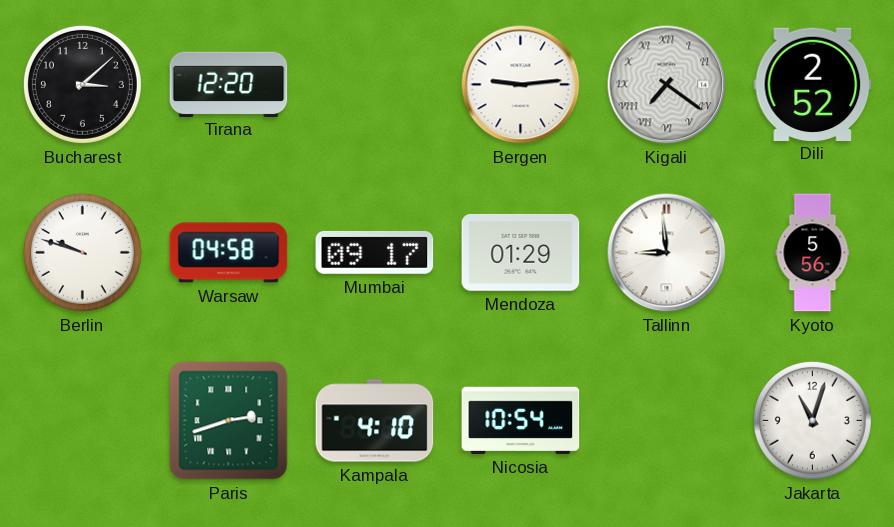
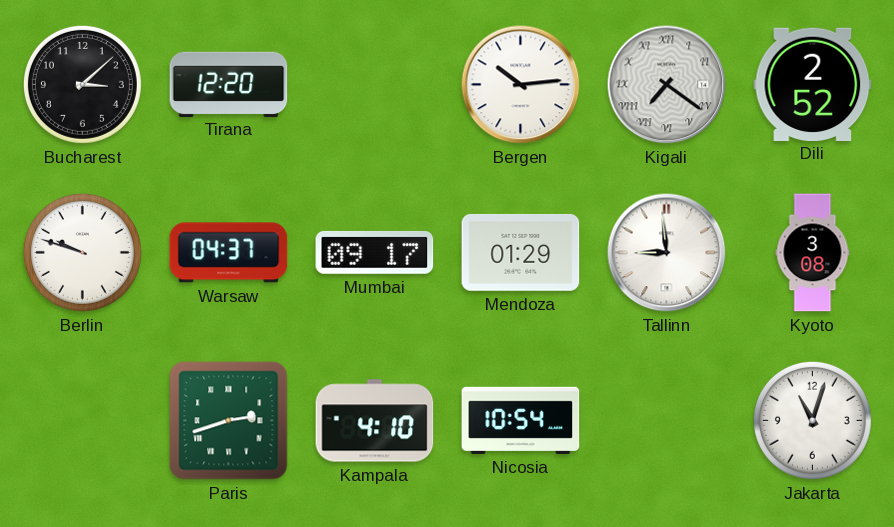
Bergen: 9:14 -> 10:14 (521, 85)
Warsaw: 04:58 -> 04:37 (229, 253)
Kyoto: 5:56 -> 3:08 (813, 253)
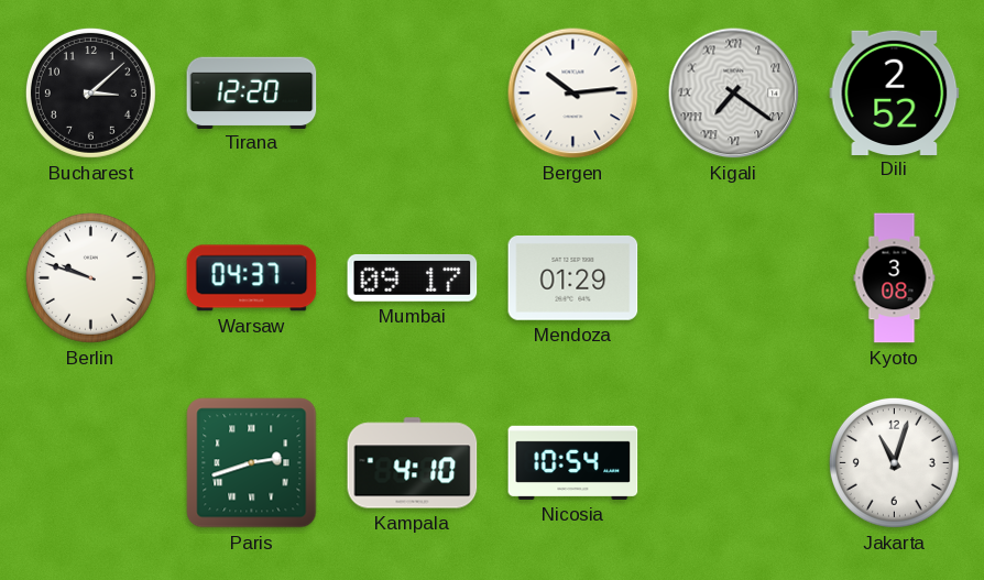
Tallinn: 8:59 -> none (667, 253)
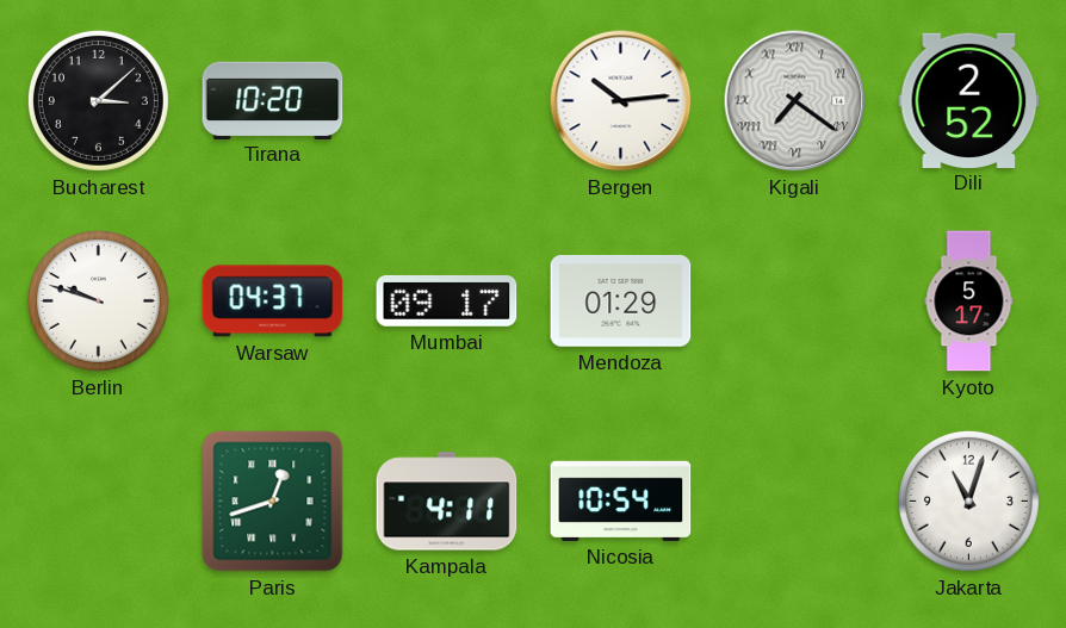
Tirana: 12:20 -> 10:20 (273, 100)
Kyoto: 3:08 -> 5:17 (969, 301)
Paris: 2:42 -> 12:42 (273, 502)
Kampala: 4:10 -> 4:11 (447, 502)
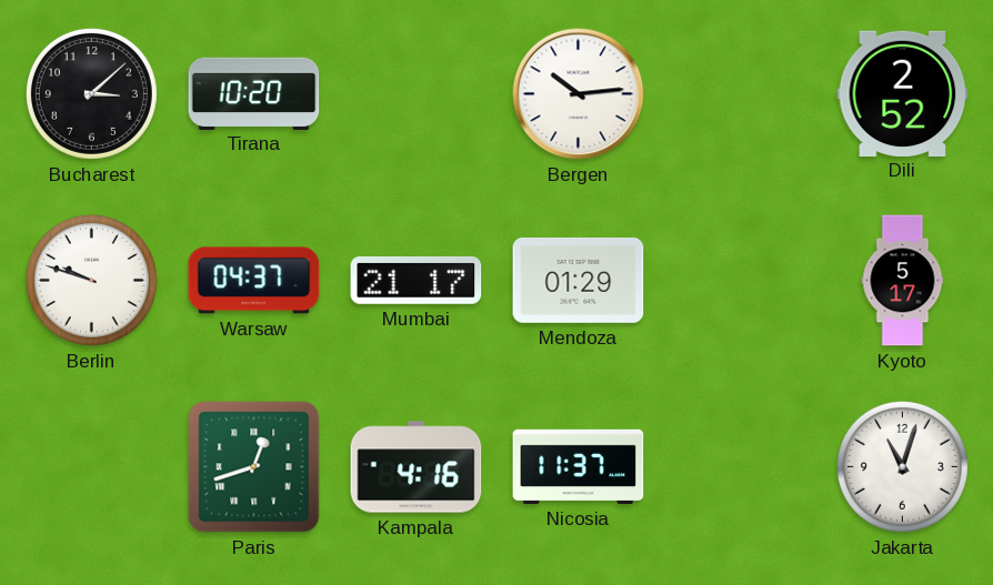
Kigali: 7:21 -> none (795, 101)
Mumbai: 09:17 -> 21:17 (417, 280)
Kampala: 4:11 -> 4:16 (417, 467)
Nicosia: 10:54 -> 11:37 (579, 466)
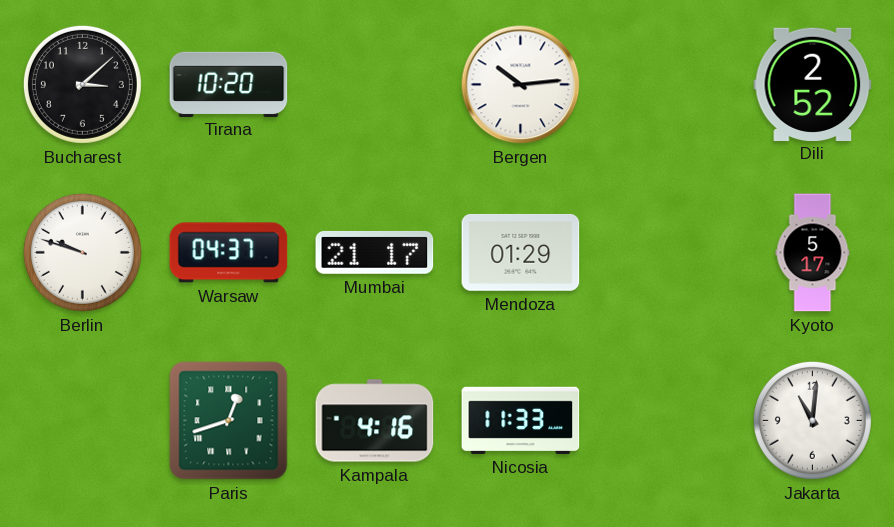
Nicosia: 11:37 -> 11:33 (521, 420)
Jakarta: 11:03 -> 11:01 (812, 420)
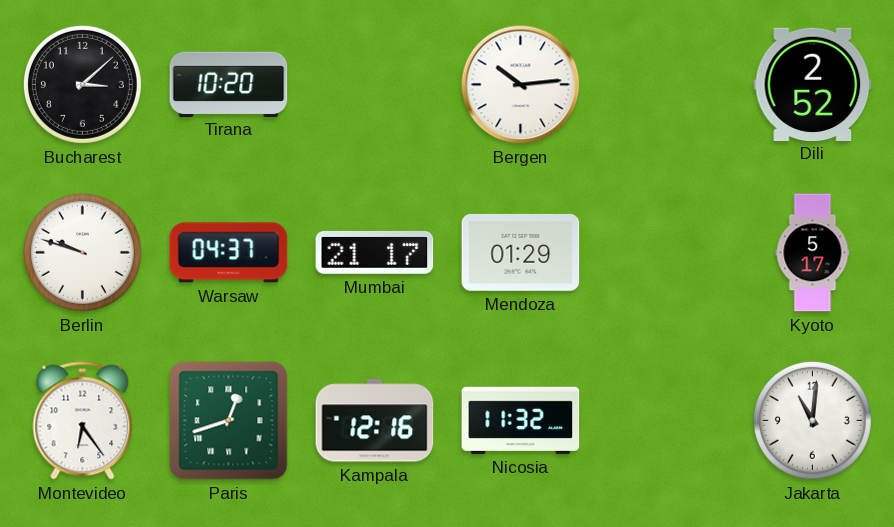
Montevideo: none -> 6:24 (83, 421)
Kampala: 4:16 -> 12:16 (375, 421)
Nicosia: 11:33 -> 11:32 (521, 420)
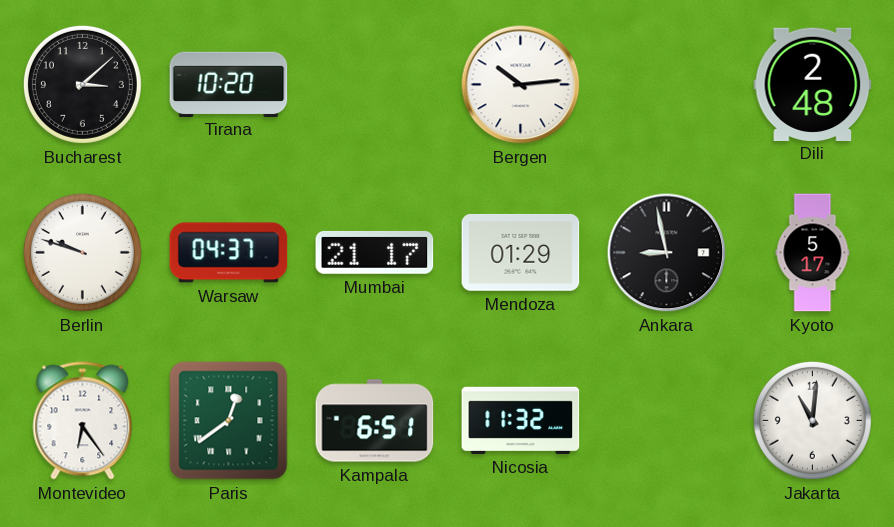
Dili: 2:52 -> 2:48 (813, 84)
Ankara: none -> 8:58 (667, 253)
Paris: 12:42 -> 12:39 (229, 421)
Kampala: 12:16 -> 6:51 (375, 421)
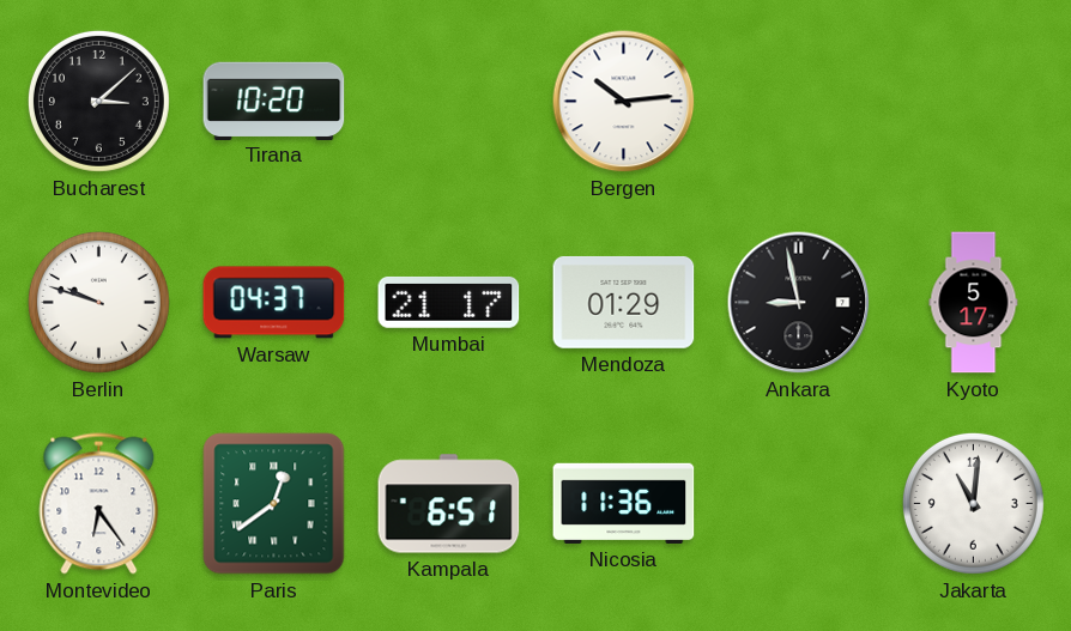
Dili: 2:48 -> none (813, 84)
Nicosia: 11:32 -> 11:36 (624, 503)
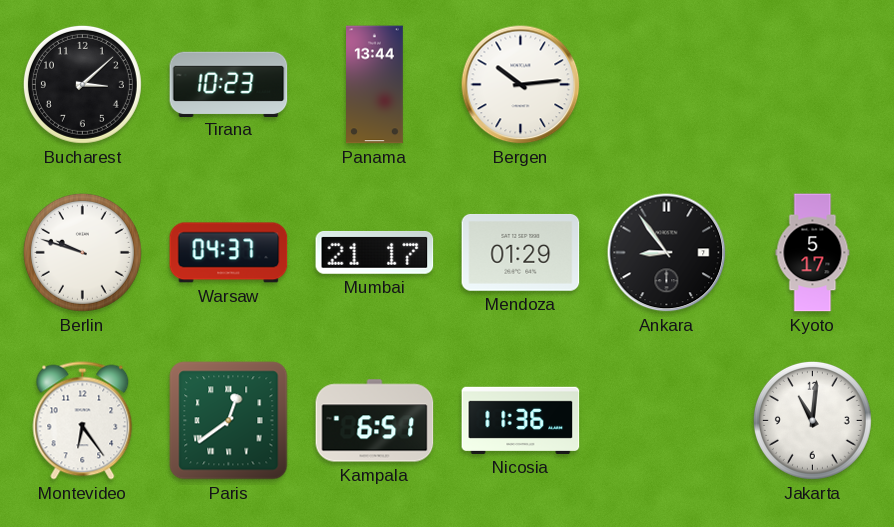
Tirana: 10:20 -> 10:23 (229, 84)
Panama: none -> 13:44 (375, 85)
Ankara: 8:58 -> 8:54 (667, 253)
